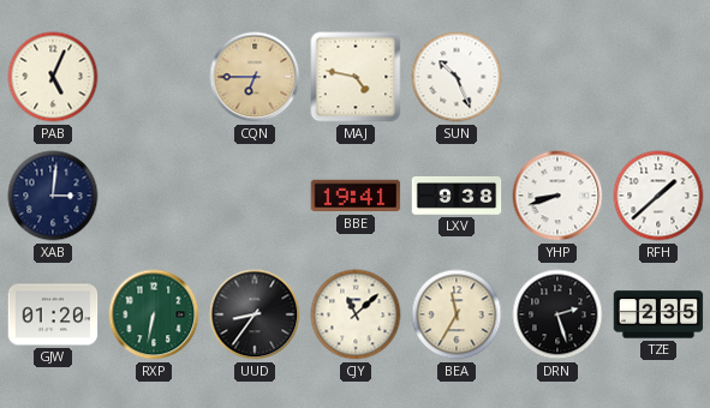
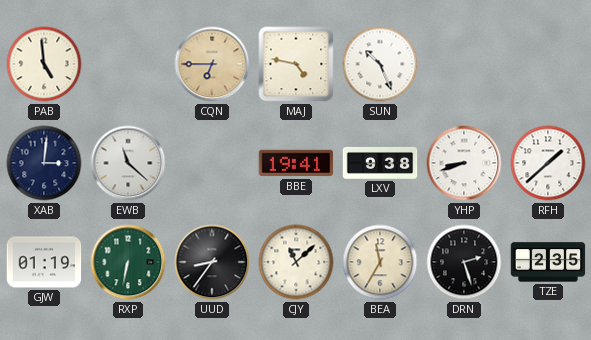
PAB: 5:04 -> 4:59 (44, 64)
EWB: none -> 11:22 (128, 163)
GJW: 01:20 -> 01:19 (44, 262)
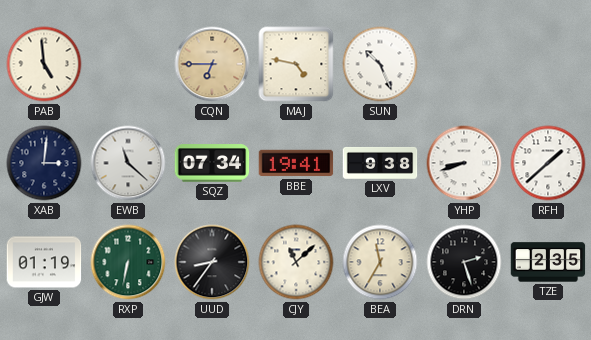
SQZ: none -> 07:34 (212, 163)
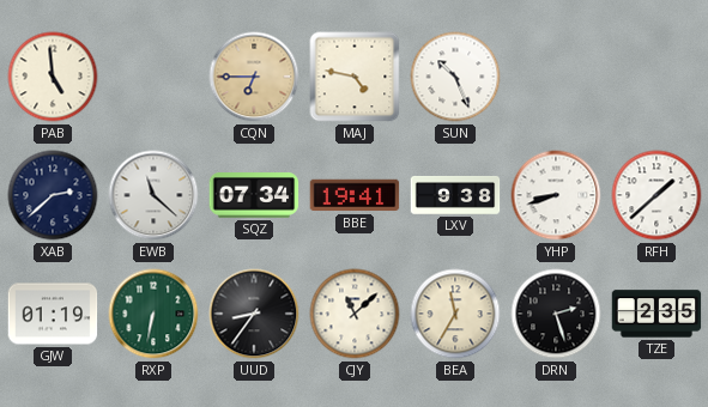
XAB: 3:01 -> 2:38 (53, 195)
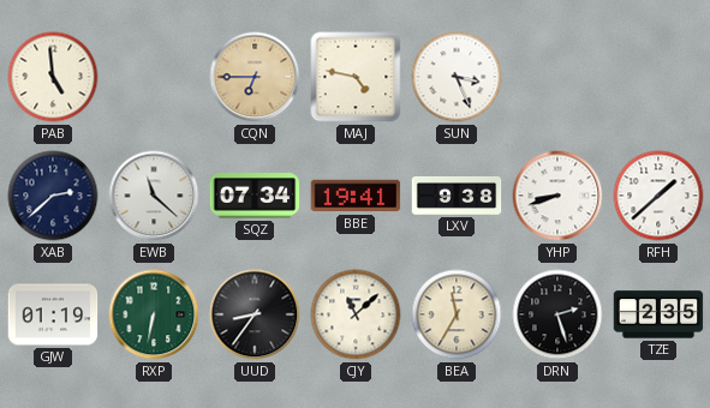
SUN: 10:26 -> 3:26 (457, 77)
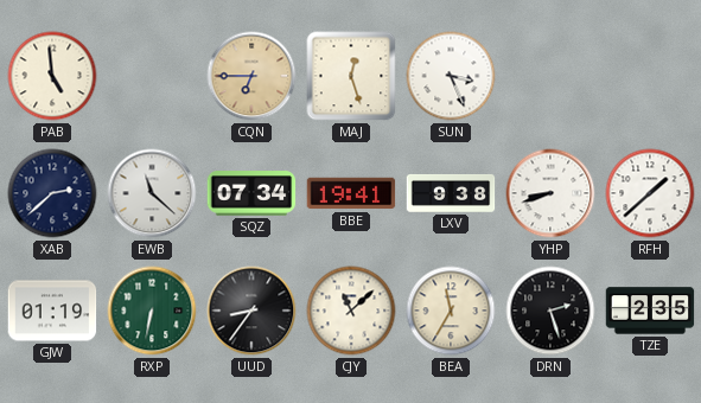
MAJ: 4:47 -> 12:27 (351, 76)
